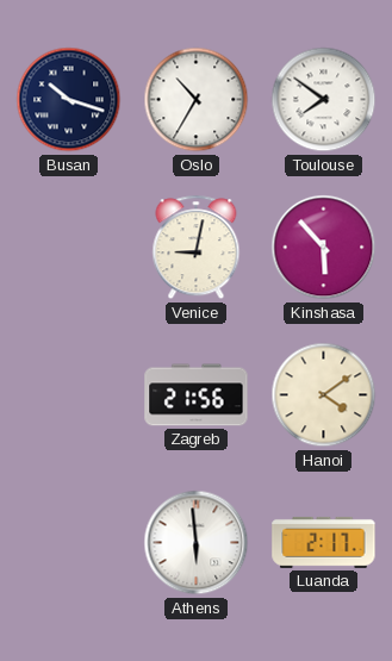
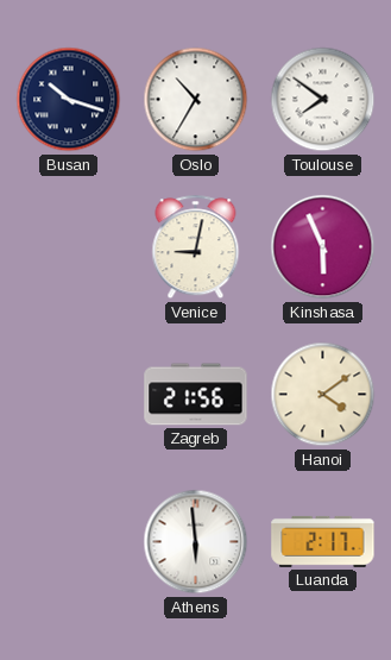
Kinshasa: 5:53 -> 5:56 (323, 247)
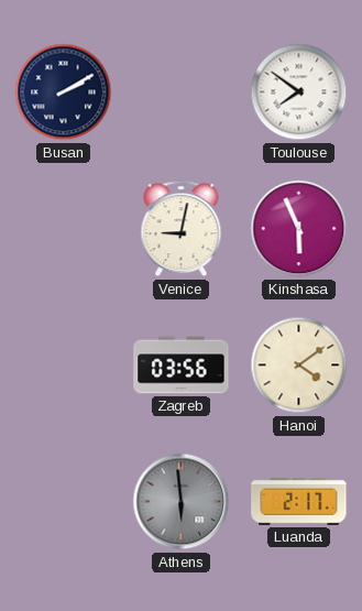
Busan: 10:18 -> 2:10 (64, 92)
Oslo: 10:35 -> none (196, 100)
Zagreb: 21:56 -> 03:56 (182, 365)
Athens dial: white -> grey (182, 502)
